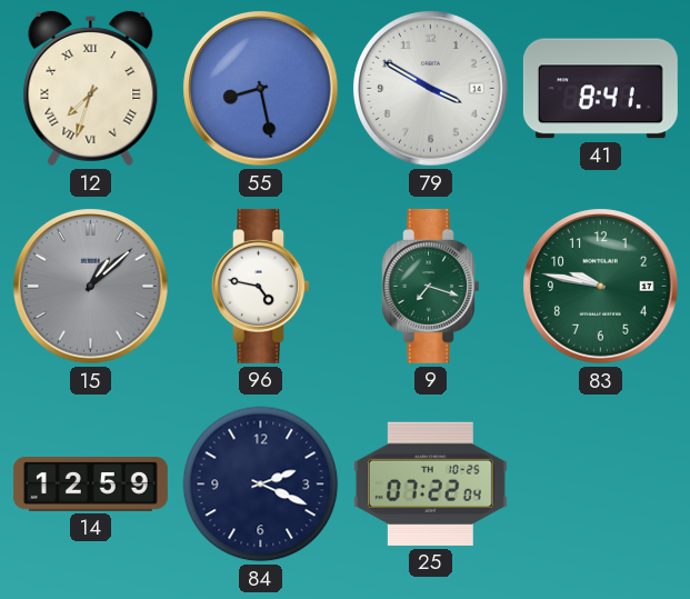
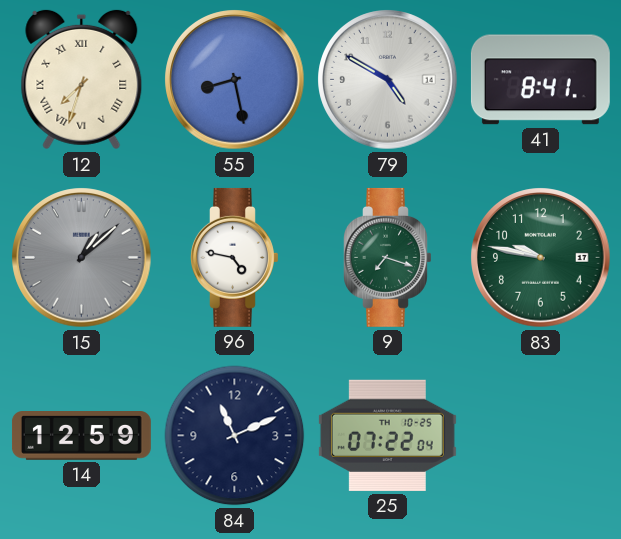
79: 3:50 -> 4:50 (388, 80)
84: 2:19 -> 11:11 (235, 436)
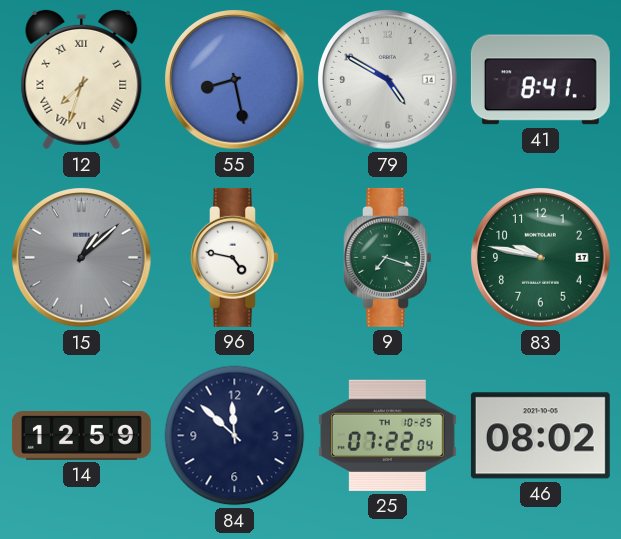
84: 11:11 -> 11:52 (235, 436)
46: none -> 08:02 (540, 436)
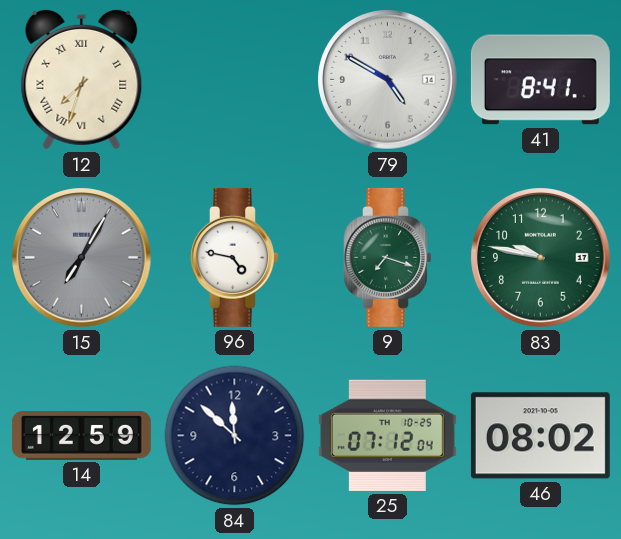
55: 8:28 -> none (235, 80)
15: 1:08 -> 7:05 (82, 258)
25: 07:22 -> 07:12 (387, 435)
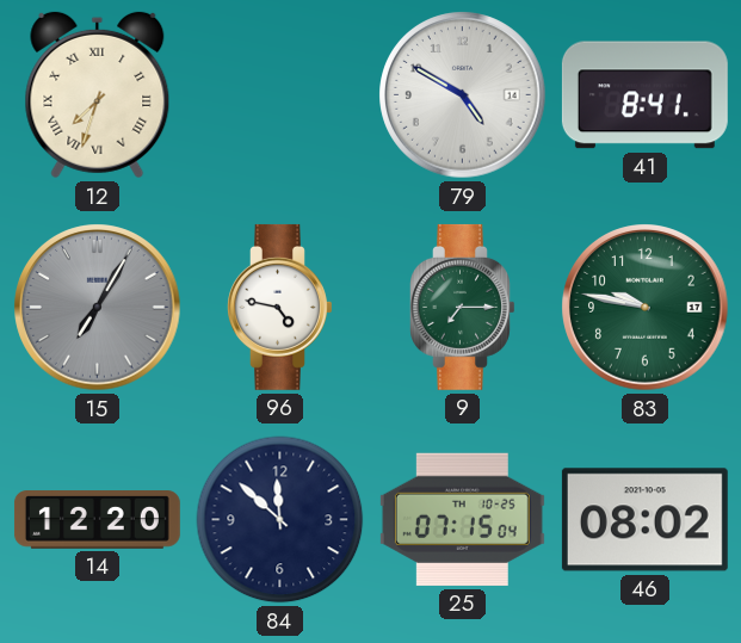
9: 7:18 -> 7:15 (463, 307)
14: 12:59 -> 12:20 (97, 520)
25: 07:12 -> 07:15 (462, 519)
